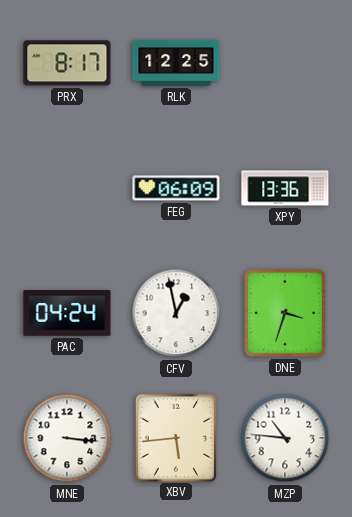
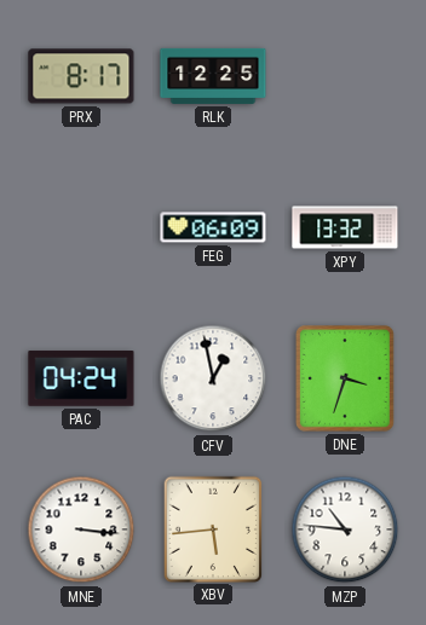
XPY: 13:36 -> 13:32 (345, 227)
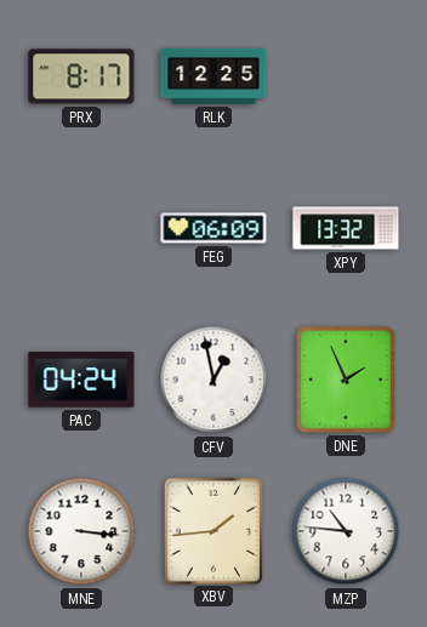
DNE: 3:33 -> 1:56 (347, 381)
XBV: 5:44 -> 1:44 (212, 530)
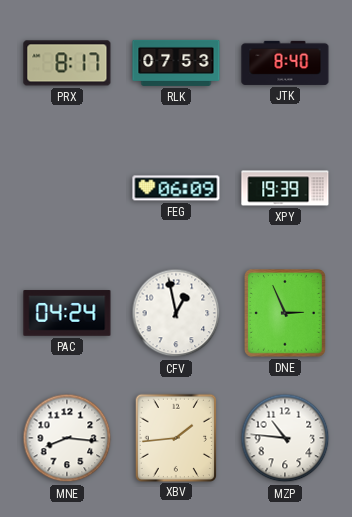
RLK: 12:25 -> 07:53 (176, 63)
JTK: none -> 8:40 (285, 63)
XPY: 13:32 -> 19:39 (285, 188)
DNE: 1:56 -> 2:56 (286, 314)
MNE: 3:16 -> 8:16 (67, 438)
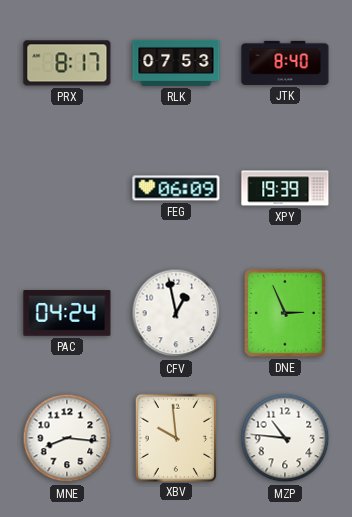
XBV: 1:44 -> 9:59 (175, 437)
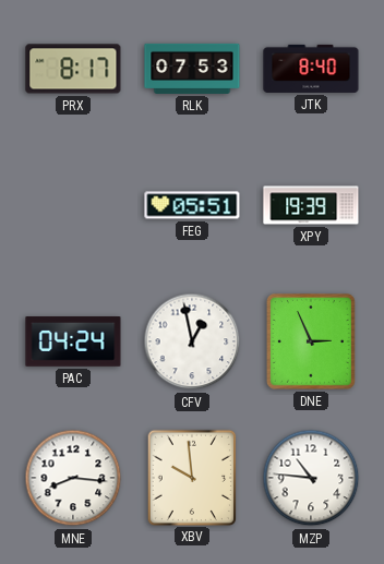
FEG: 06:09 -> 05:51 (192, 205)
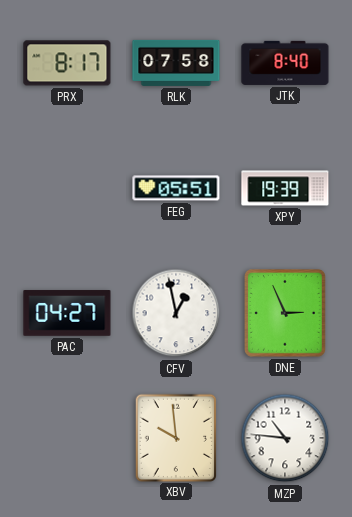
RLK: 07:53 -> 07:58 (176, 63)
PAC: 04:24 -> 04:27 (67, 313)
MNE: 8:16 -> none (73, 478)
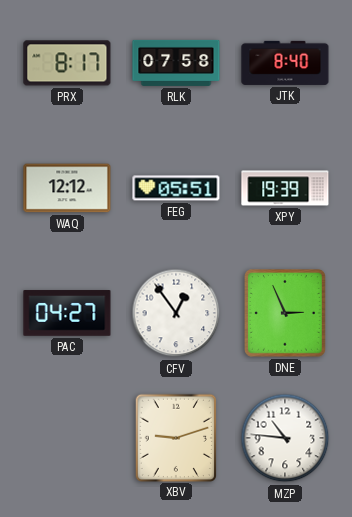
WAQ: none -> 12:12 (67, 188)
CFV: 12:58 -> 12:54 (176, 313)
XBV: 9:59 -> 9:12 (175, 437)
